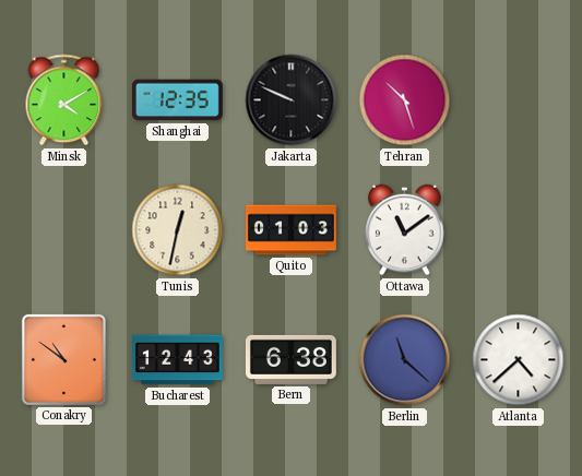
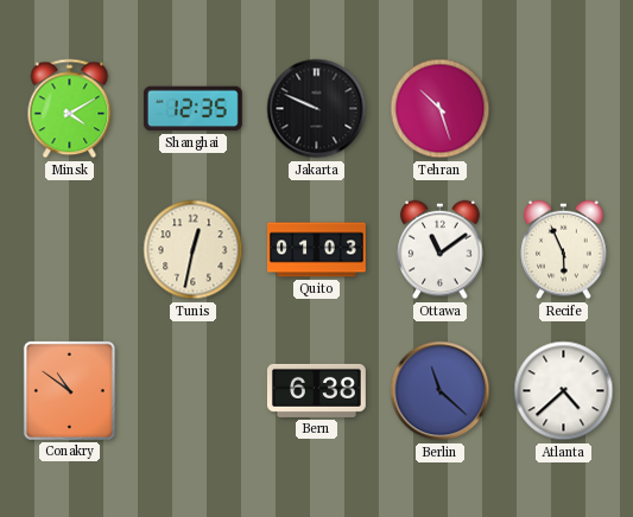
Recife: none -> 5:56 (564, 250)
Bucharest: 12:43 -> none (177, 360)
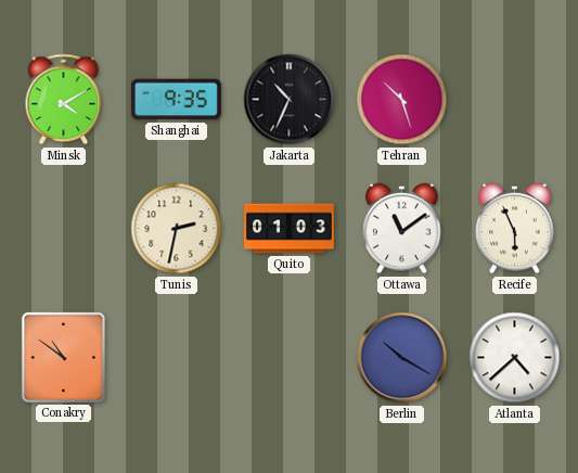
Shanghai: 12:35 -> 9:35 (176, 100)
Jakarta: 9:49 -> 10:34 (290, 100)
Tunis: 12:32 -> 2:32 (177, 229)
Bern: 6:38 -> none (316, 390)
Berlin: 11:22 -> 10:20 (402, 358)
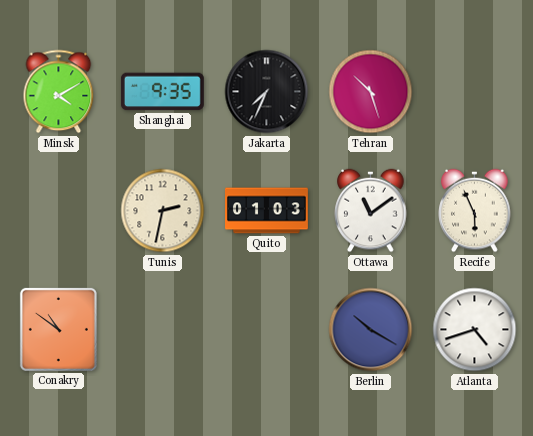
Jakarta: 10:34 -> 7:34 (267, 92)
Atlanta: 4:38 -> 4:42 (475, 330)
